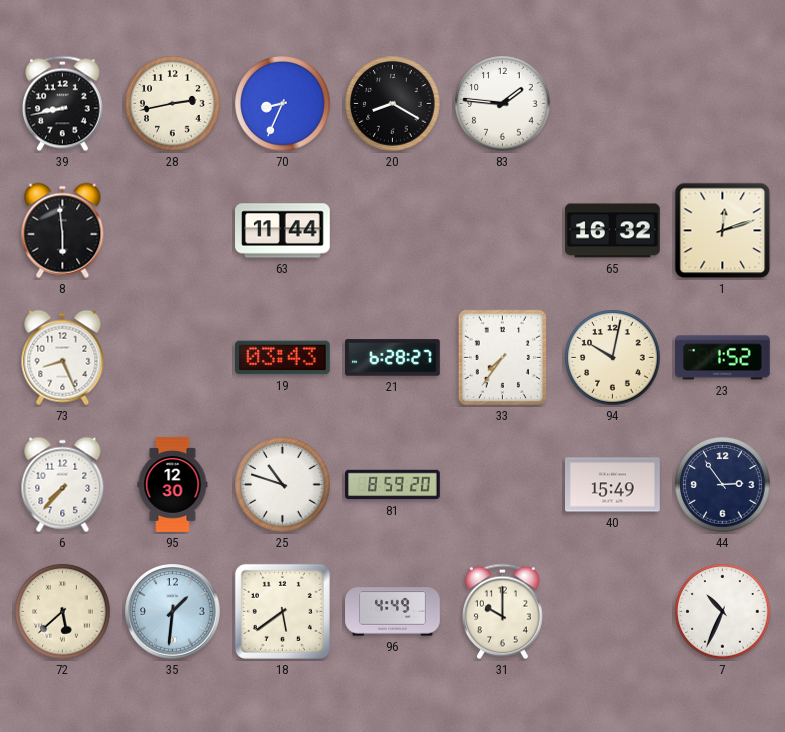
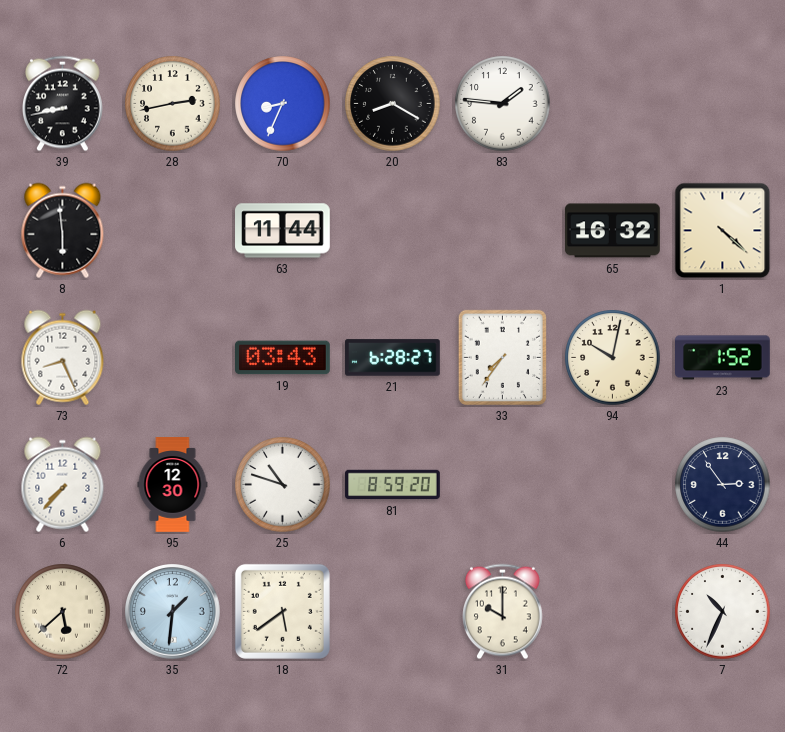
1: 12:12 -> 4:22 (723, 231)
40: 15:49 -> none (613, 485)
96: 4:49 -> none (393, 612)
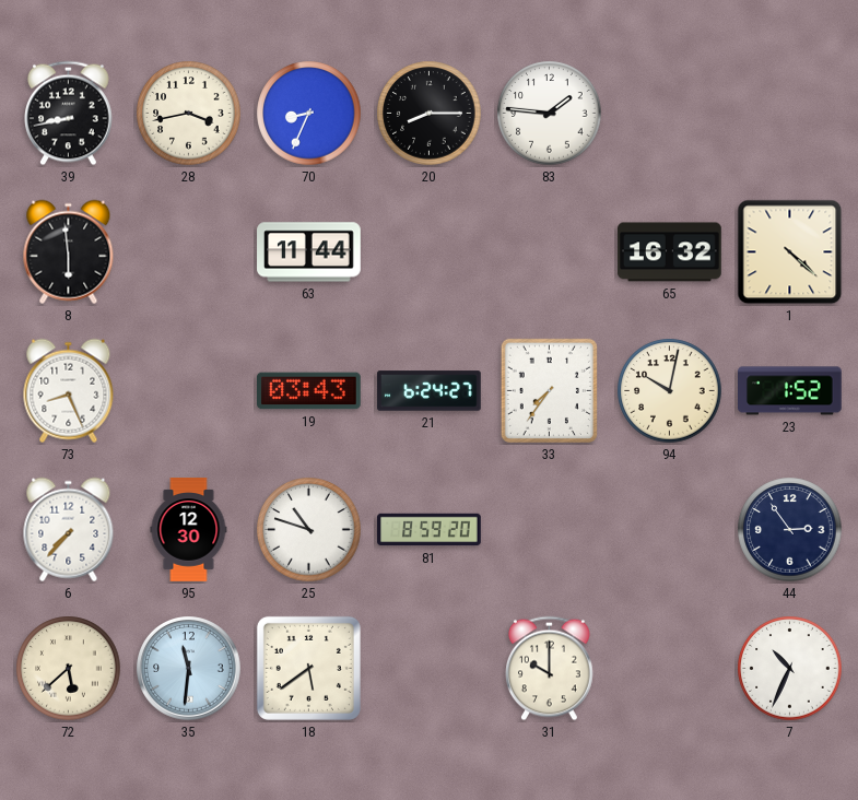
28: 2:43 -> 3:43 (189, 114)
20: 8:20 -> 8:15 (430, 114)
21: 6:28 -> 6:24 (430, 391)
35: 1:31 -> 11:31 (189, 669)
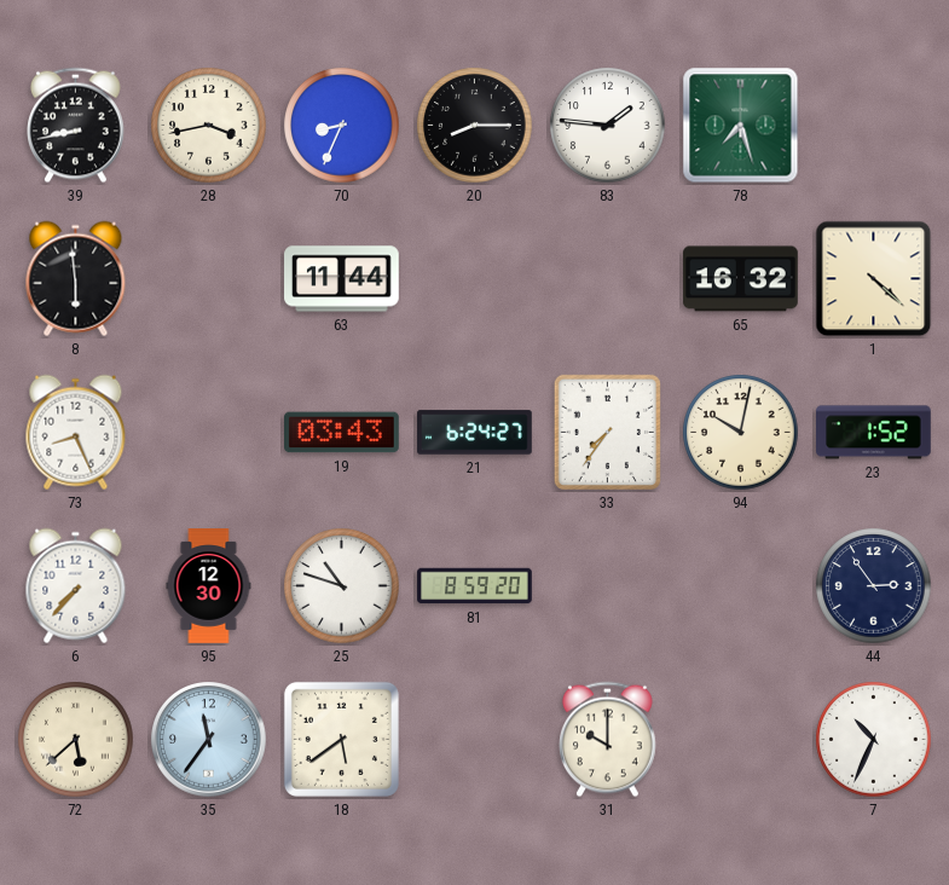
78: none -> 7:27 (741, 126)
35: 11:31 -> 11:36 (209, 740)
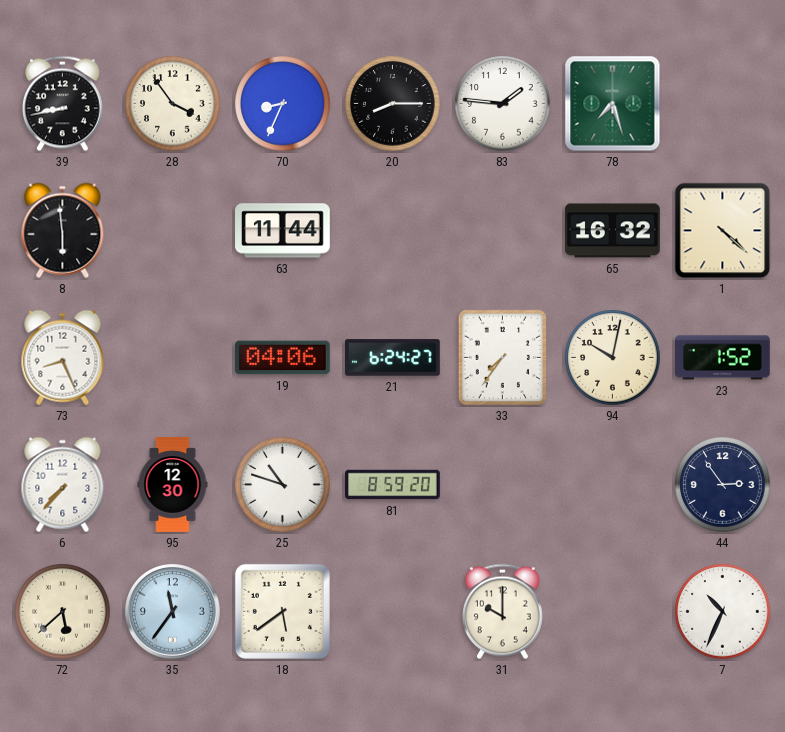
28: 3:43 -> 3:54 (173, 104)
19: 03:43 -> 04:06 (283, 358)
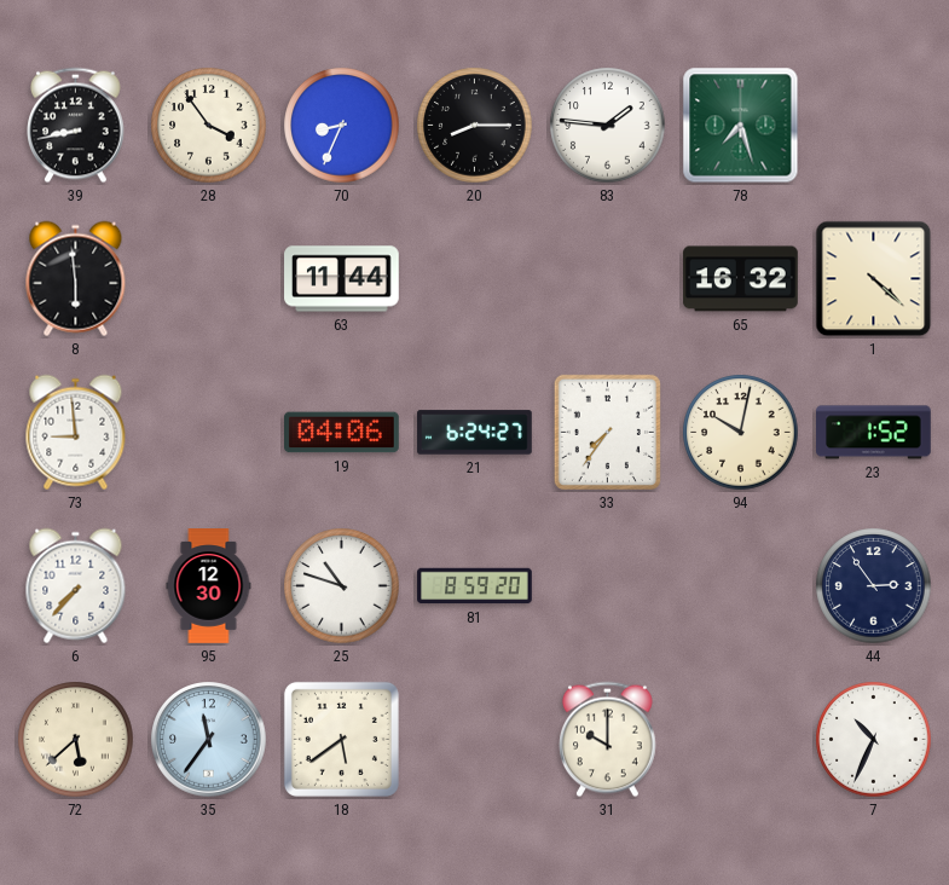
73: 8:26 -> 8:59 (76, 433)
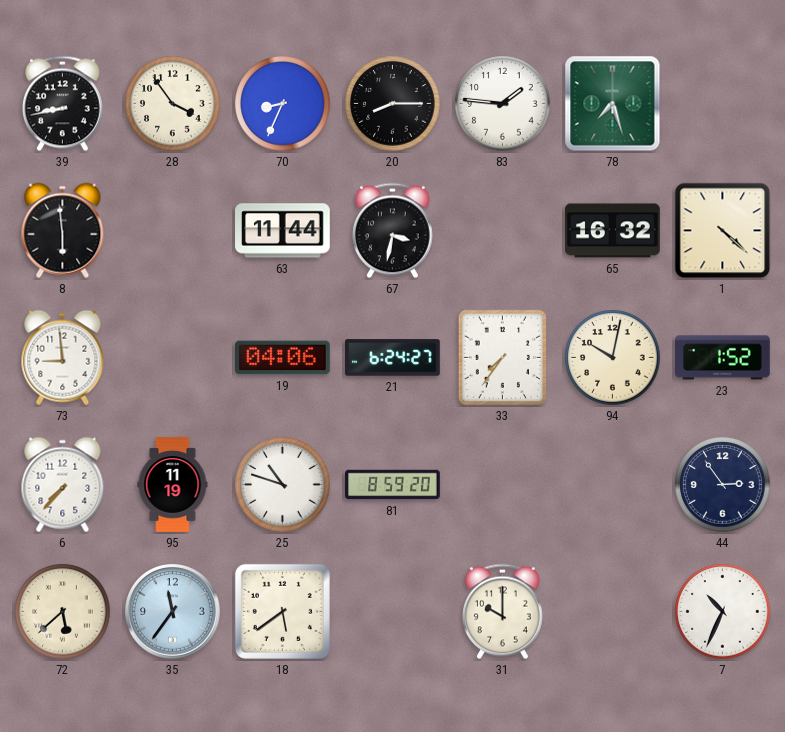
67: none -> 3:32 (393, 231)
95: 12:30 -> 11:19 (173, 485)
